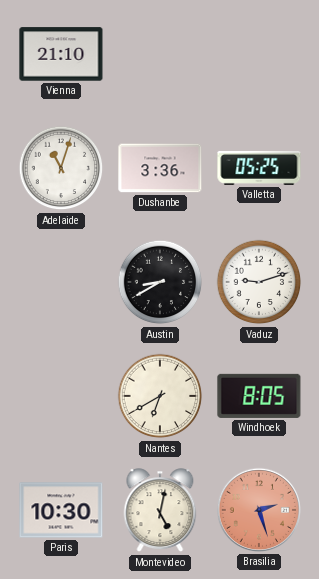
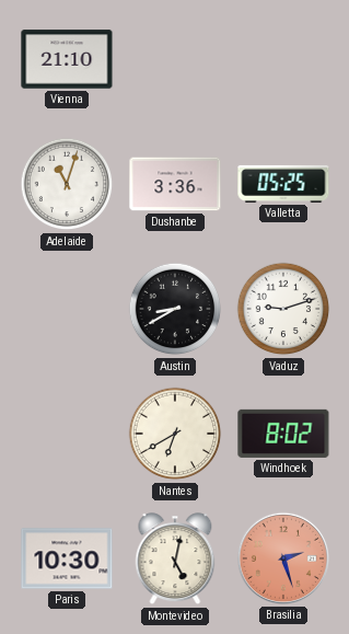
Windhoek: 8:05 -> 8:02 (283, 434)
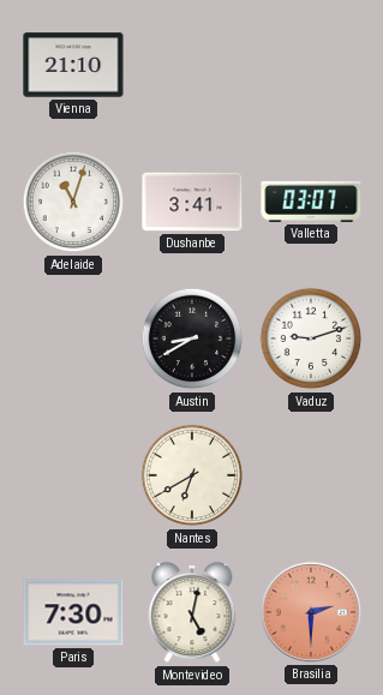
Dushanbe: 3:36 -> 3:41 (192, 202)
Valletta: 05:25 -> 03:07 (311, 202)
Windhoek: 8:02 -> none (283, 434)
Paris: 10:30 -> 7:30 (73, 612)
Brasilia: 2:27 -> 2:30 (311, 612)
